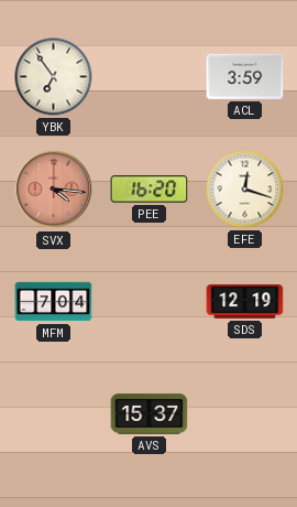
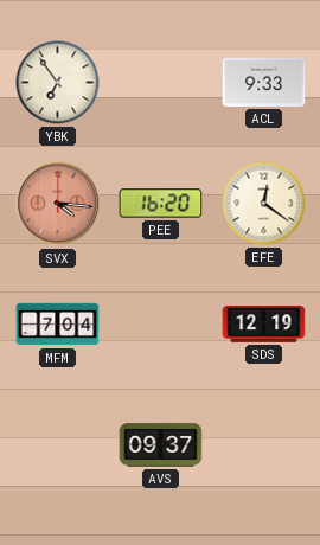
ACL: 3:59 -> 9:33 (264, 82)
EFE: 12:18 -> 12:21 (264, 204)
AVS: 15:37 -> 09:37 (161, 445)
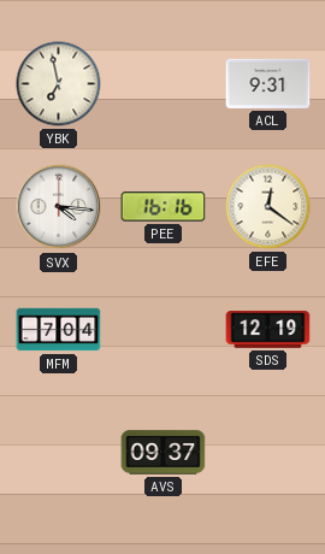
YBK: 6:54 -> 6:58 (59, 84)
ACL: 9:33 -> 9:31 (268, 83)
SVX dial: salmon -> white (59, 207)
PEE: 16:20 -> 16:16 (164, 207)
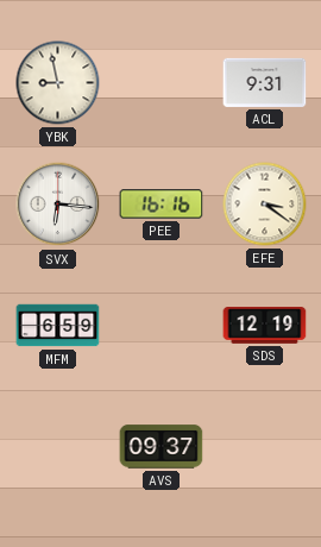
YBK: 6:58 -> 8:58 (58, 83)
SVX: 4:16 -> 6:16 (58, 205)
EFE: 12:21 -> 3:21 (265, 205)
MFM: 7:04 -> 6:59 (58, 326)
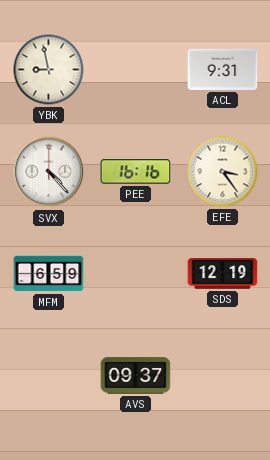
SVX: 6:16 -> 4:23 (49, 172)
EFE: 3:21 -> 3:24 (223, 172)
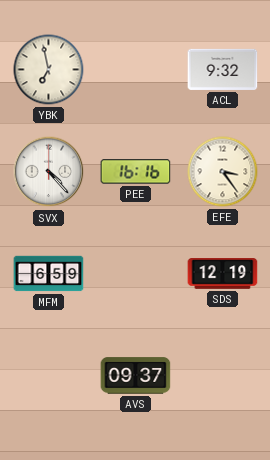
YBK: 8:58 -> 6:58 (49, 70)
ACL: 9:31 -> 9:32 (223, 69)
